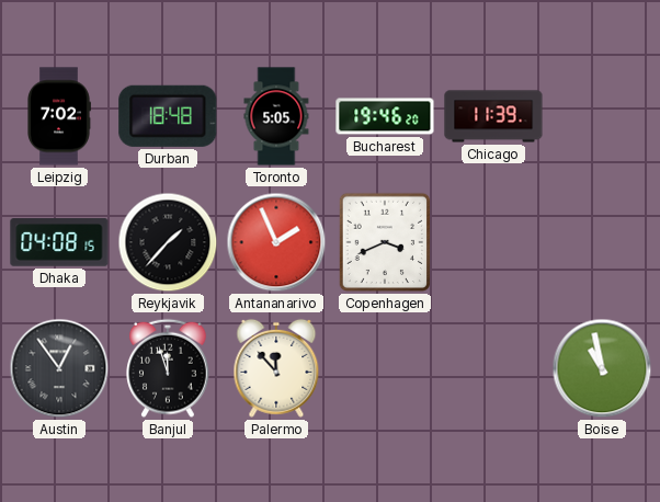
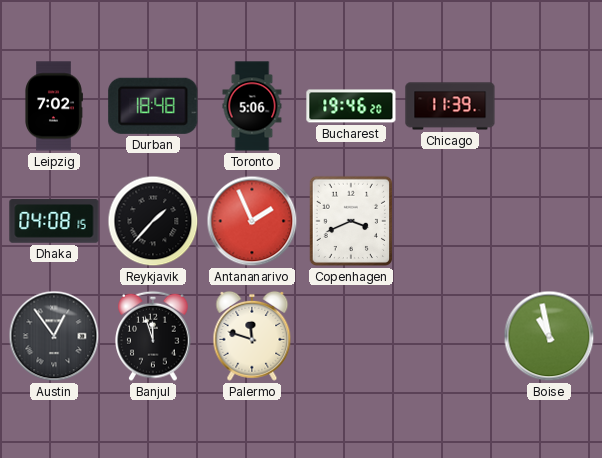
Toronto: 5:05 -> 5:06 (252, 106)
Palermo: 11:53 -> 11:48 (252, 336)
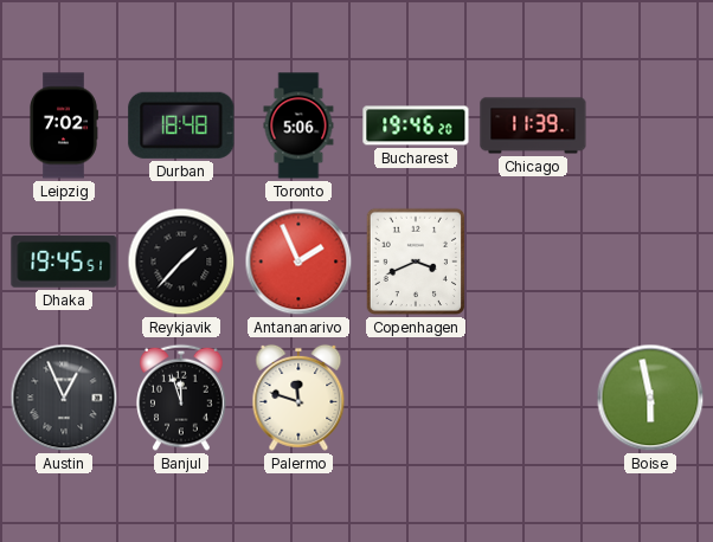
Dhaka: 04:08 -> 19:45 (64, 262)
Austin: 12:54 -> 12:56 (64, 398)
Boise: 10:58 -> 5:58 (650, 398)
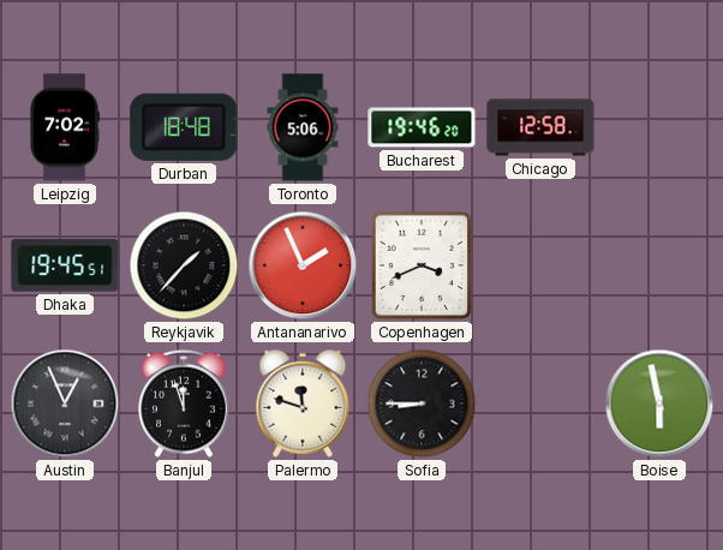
Chicago: 11:39 -> 12:58 (540, 127)
Sofia: none -> 8:45 (422, 403)
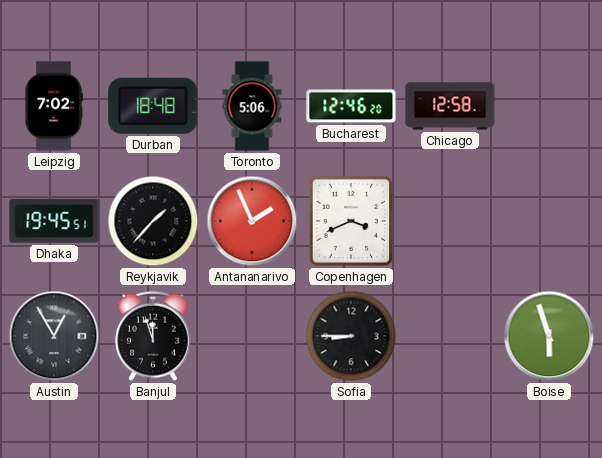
Bucharest: 19:46 -> 12:46 (351, 106)
Austin: 12:56 -> 12:55 (54, 336)
Palermo: 11:48 -> none (303, 403)
Boise: 5:58 -> 5:57 (549, 336)
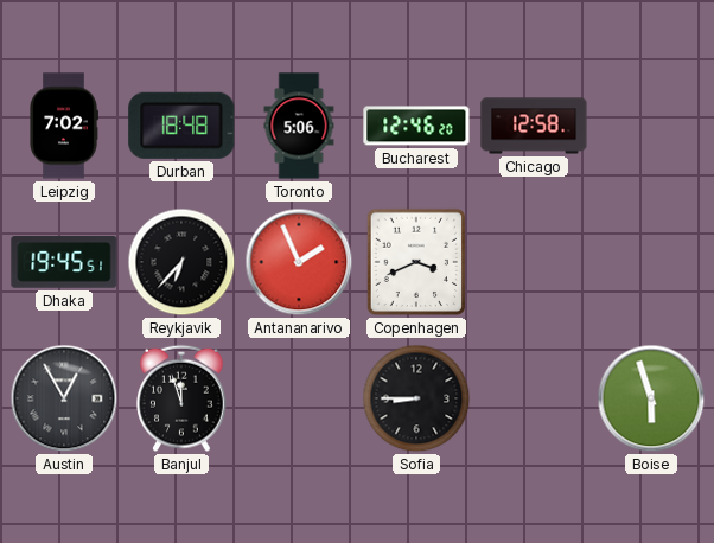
Reykjavik: 1:37 -> 6:37 (181, 262)
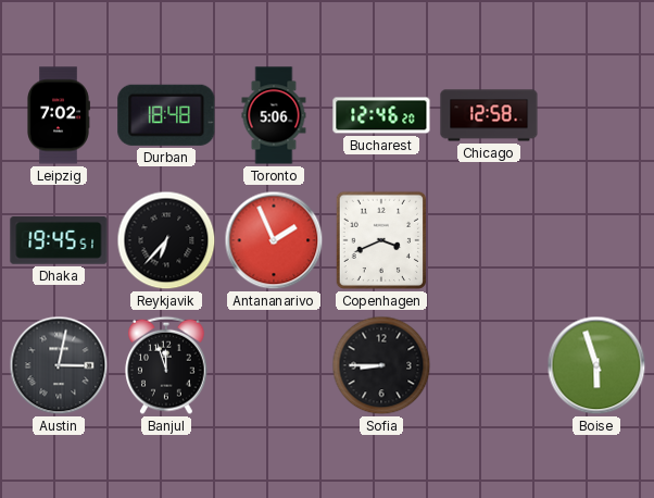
Austin: 12:55 -> 3:02 (59, 365)
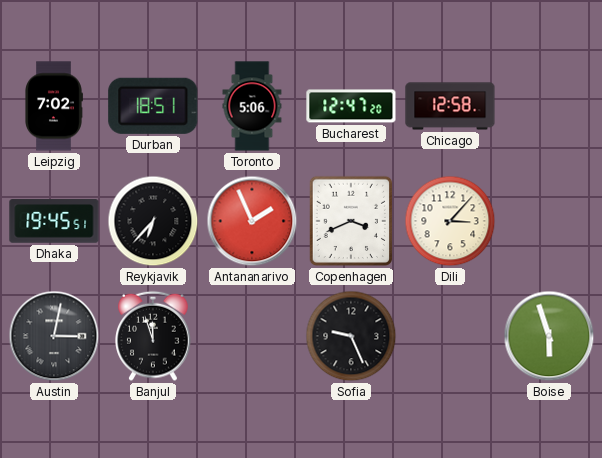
Durban: 18:48 -> 18:51 (153, 106)
Bucharest: 12:46 -> 12:47 (351, 106)
Dili: none -> 3:07 (450, 221)
Sofia: 8:45 -> 9:26 (351, 336)
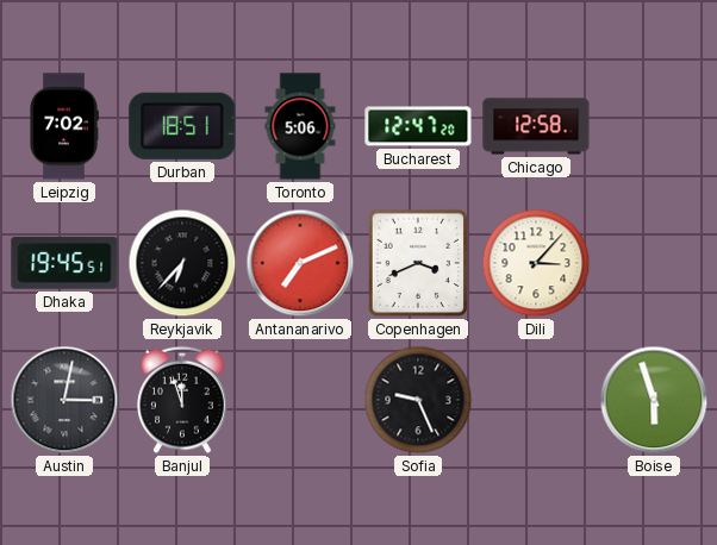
Antananarivo: 1:56 -> 7:11 (300, 263)
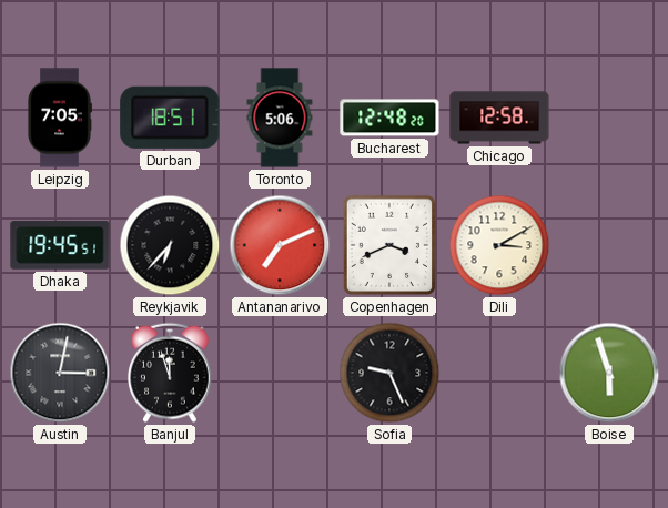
Leipzig: 7:02 -> 7:05 (60, 118)
Bucharest: 12:47 -> 12:48 (389, 118)
Dili: 3:07 -> 3:10 (499, 245)
